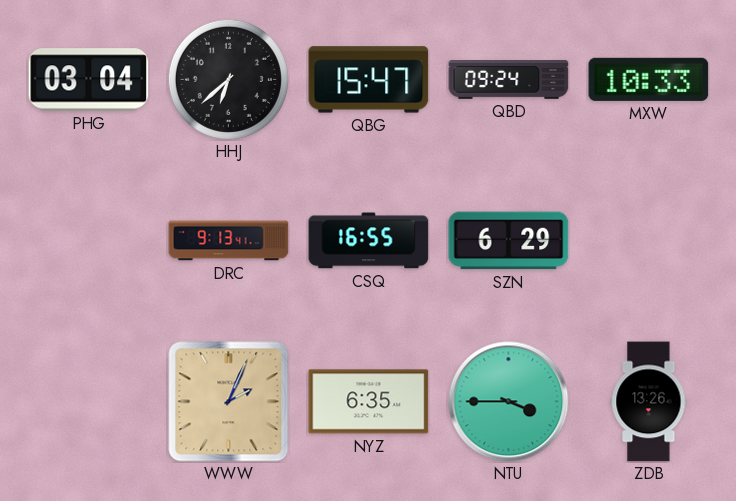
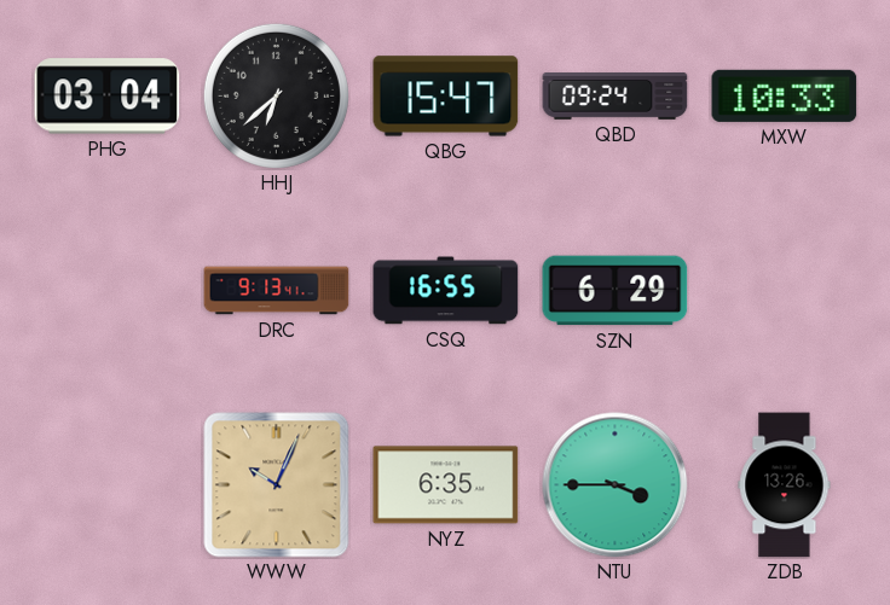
WWW: 2:04 -> 10:04 (277, 485)
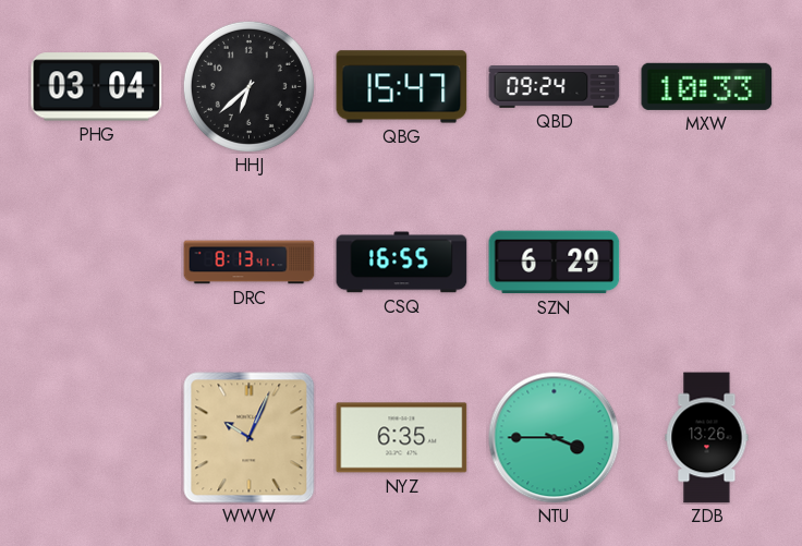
DRC: 9:13 -> 8:13 (250, 263)
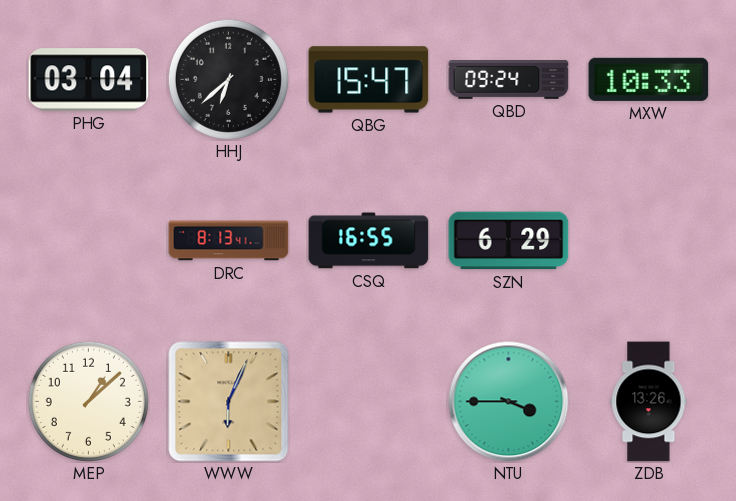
MEP: none -> 1:08 (88, 401)
WWW: 10:04 -> 6:04 (229, 402)
NYZ: 6:35 -> none (402, 438)
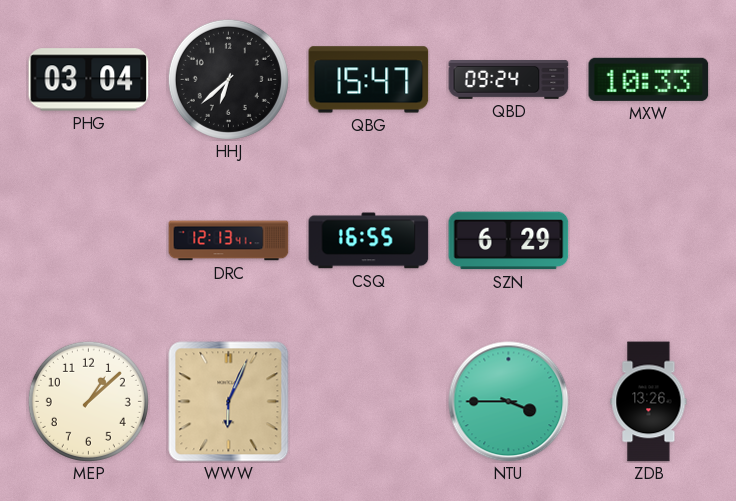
DRC: 8:13 -> 12:13 (229, 241)
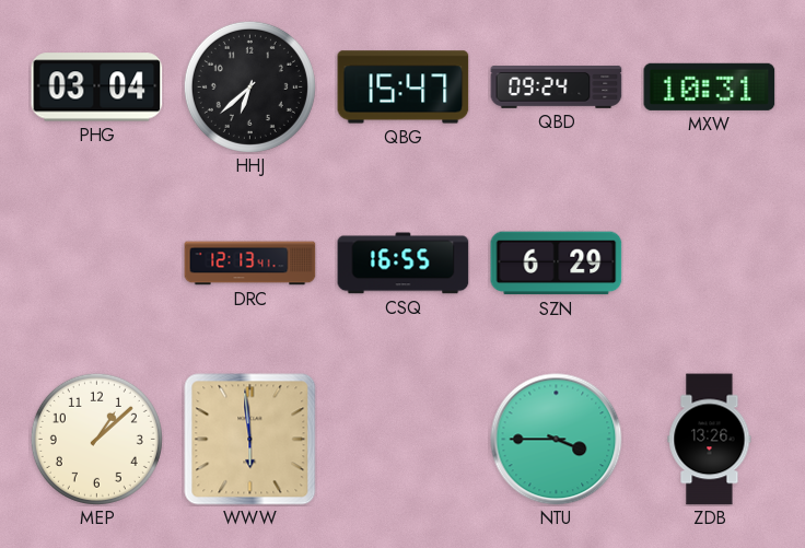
MXW: 10:33 -> 10:31 (710, 86)
WWW: 6:04 -> 5:59 (250, 440)
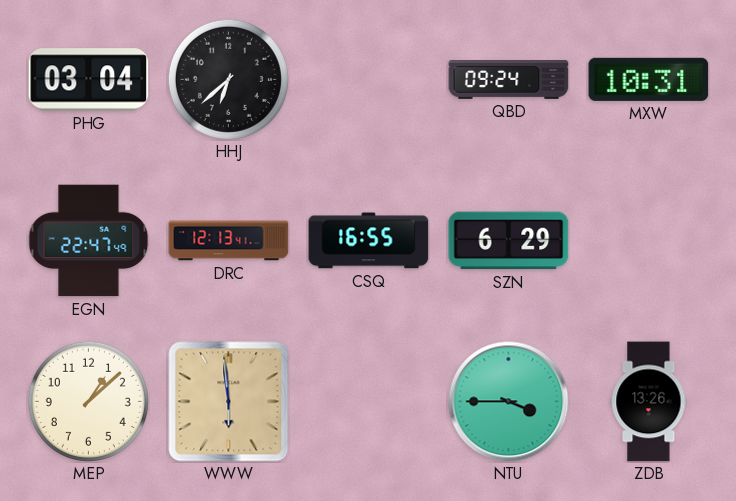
QBG: 15:47 -> none (404, 88)
EGN: none -> 22:47 (89, 241)
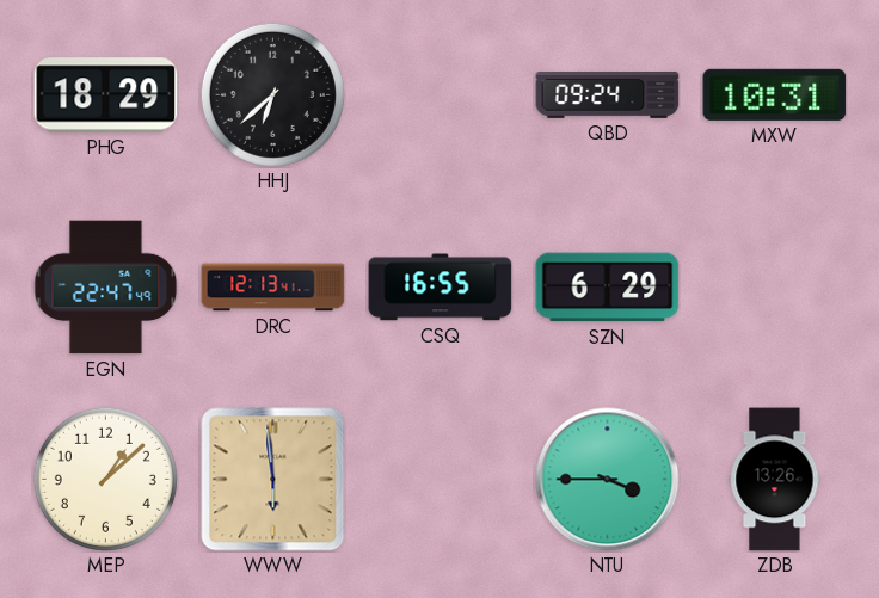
PHG: 03:04 -> 18:29 (106, 95)
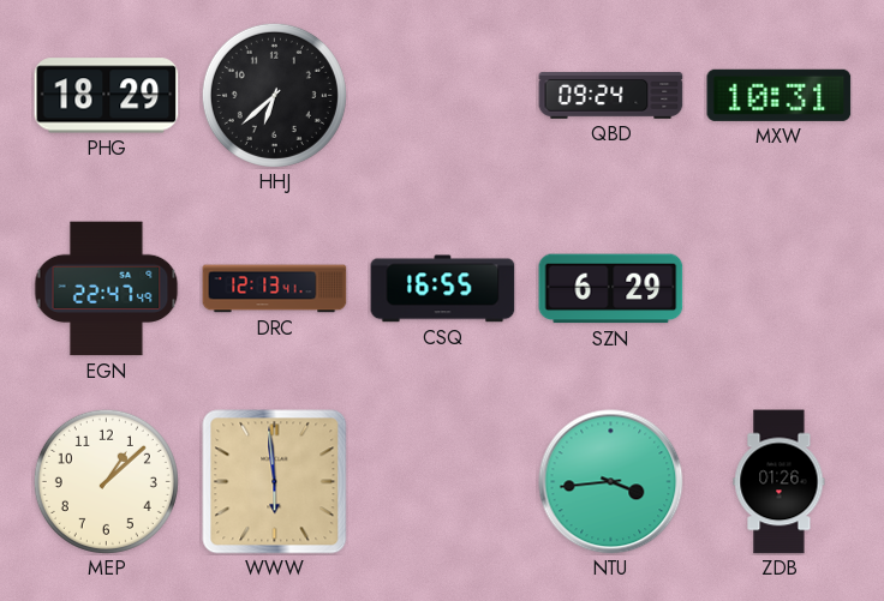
NTU: 3:45 -> 3:44 (611, 482)
ZDB: 13:26 -> 01:26 (780, 482)
